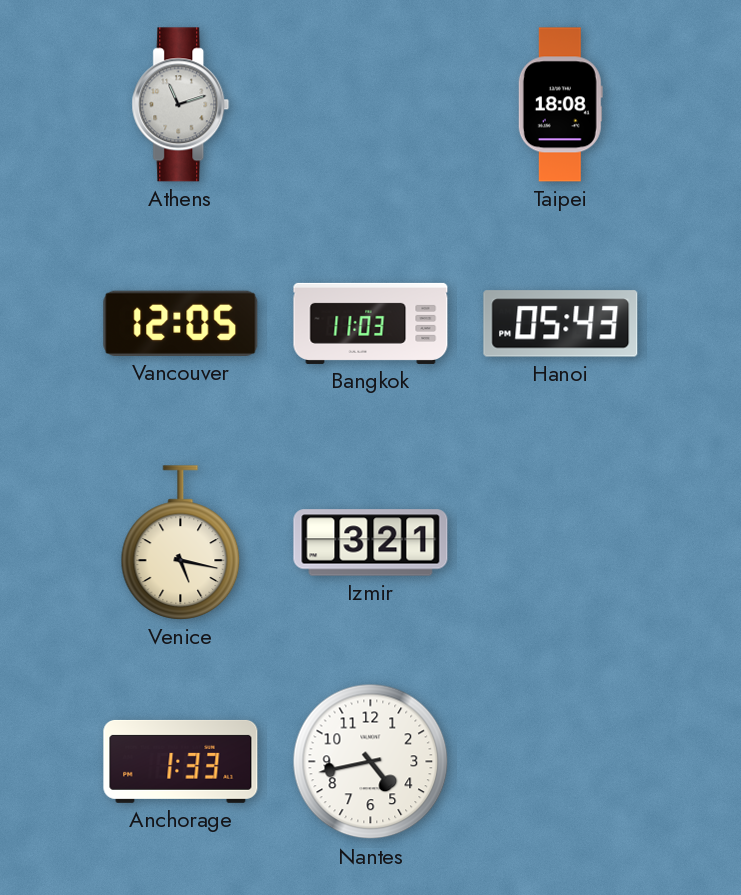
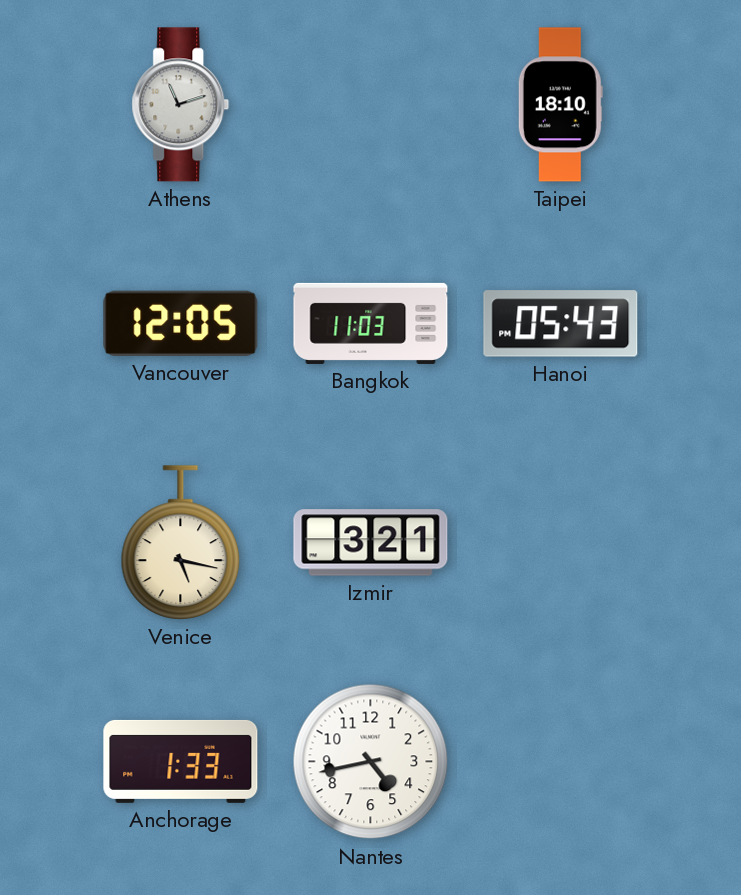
Taipei: 18:08 -> 18:10 (560, 105)
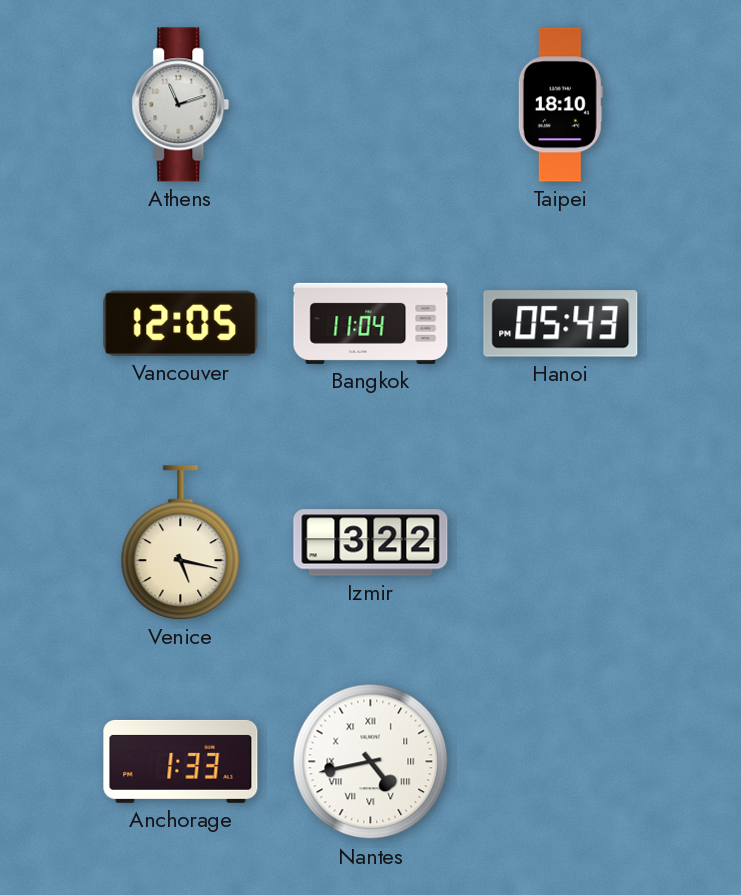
Bangkok: 11:03 -> 11:04 (371, 323)
Izmir: 3:21 -> 3:22 (371, 543)
Nantes numerals: Arabic -> Roman (371, 762)
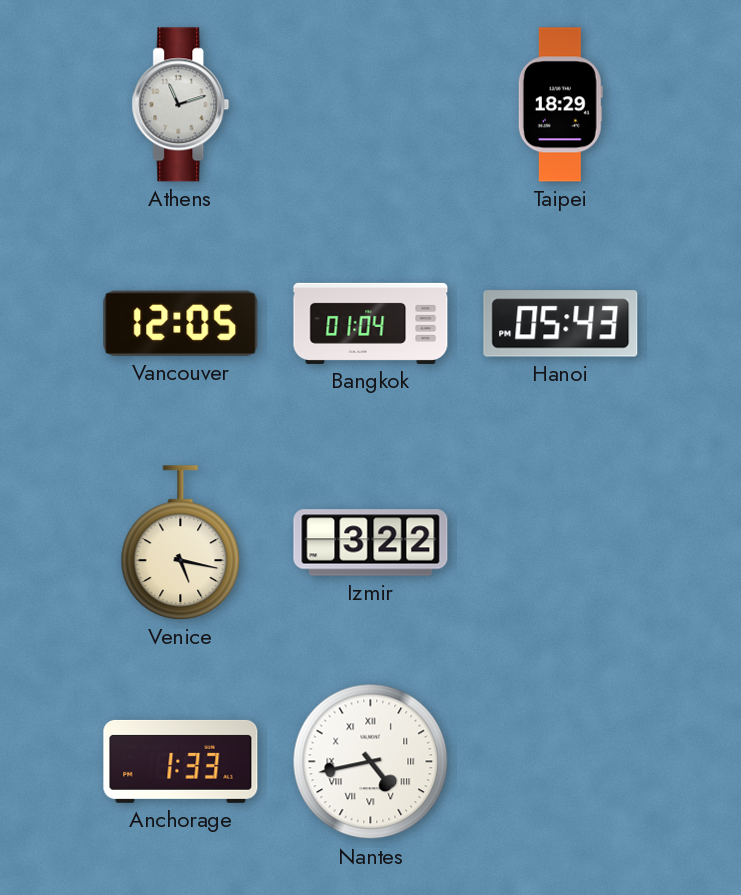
Taipei: 18:10 -> 18:29 (560, 105)
Bangkok: 11:04 -> 01:04 (371, 323)
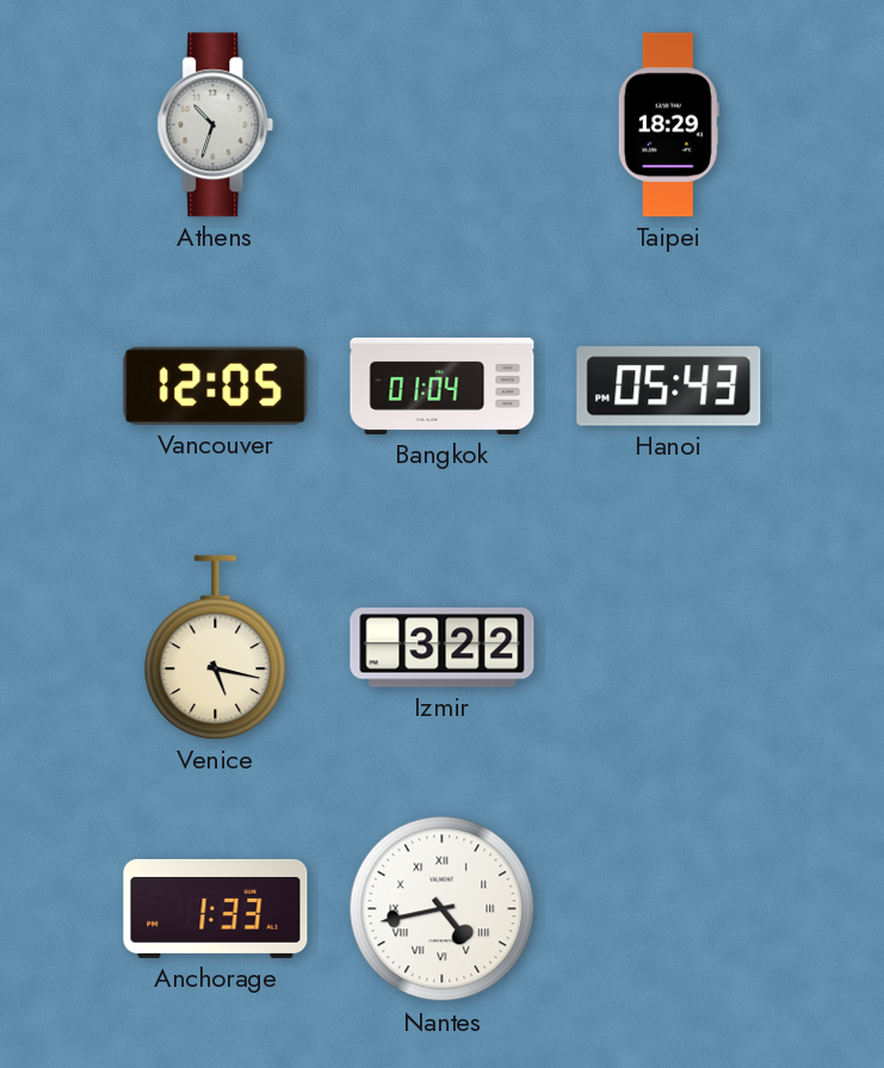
Athens: 11:12 -> 10:33 (216, 125)
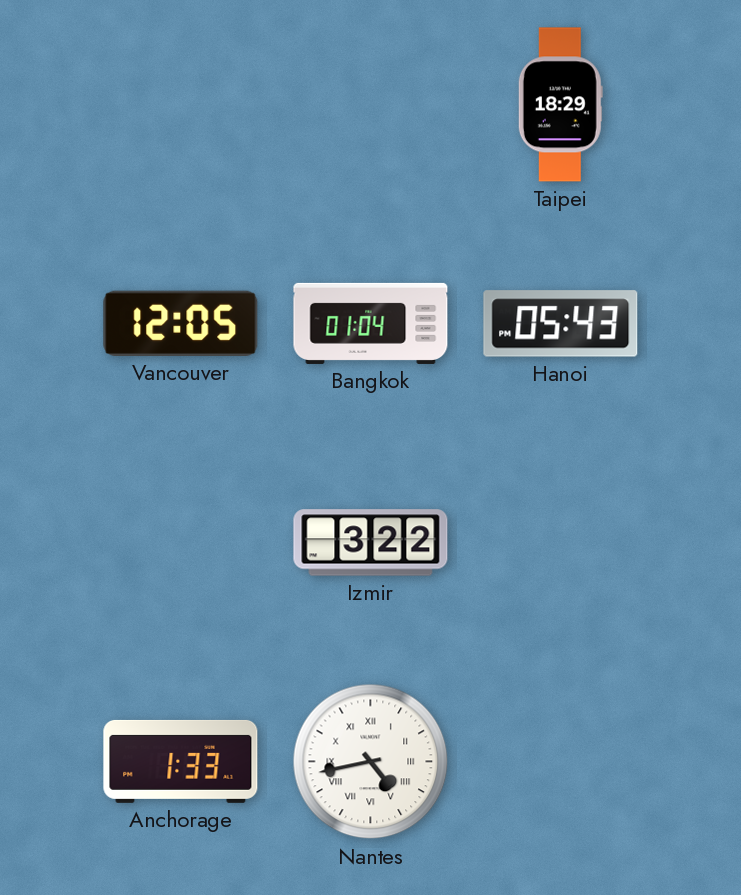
Athens: 10:33 -> none (216, 125)
Venice: 5:17 -> none (216, 648)
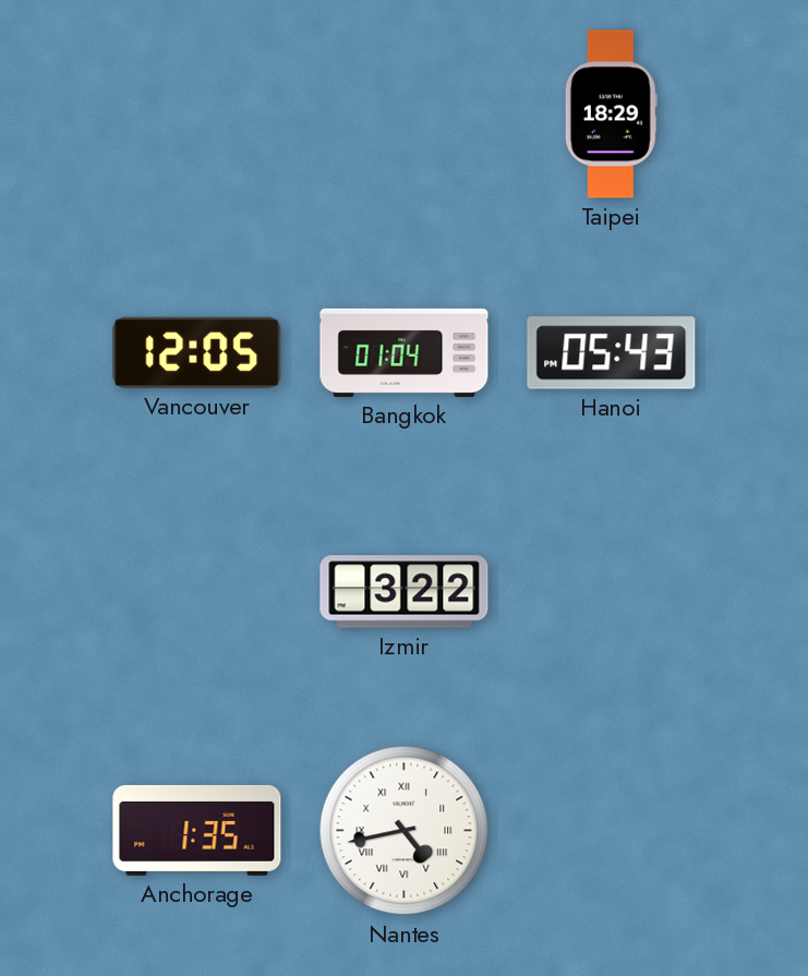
Anchorage: 1:33 -> 1:35 (197, 830)
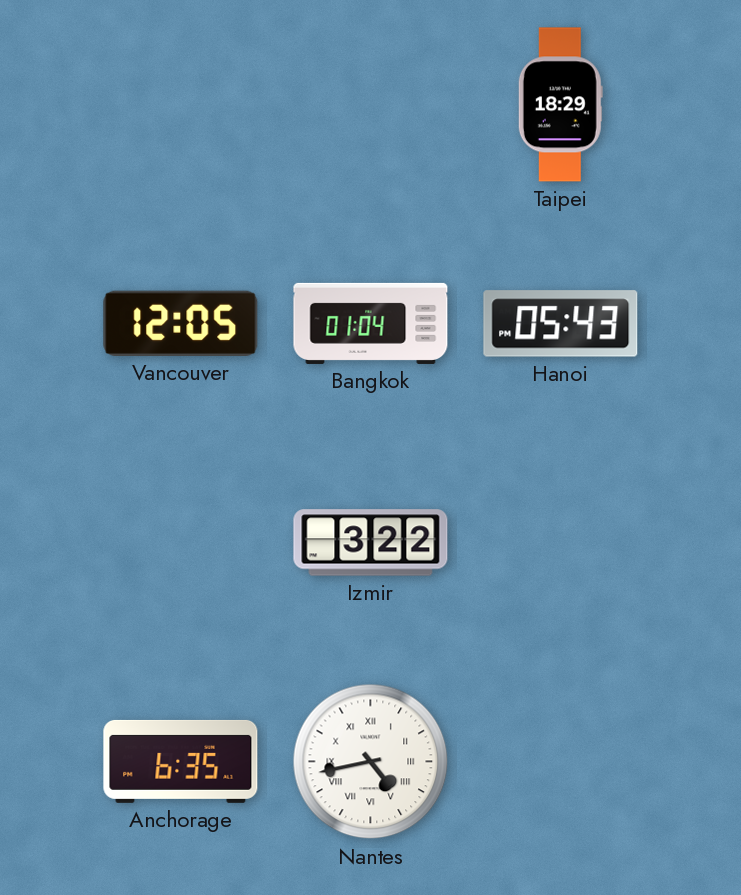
Anchorage: 1:35 -> 6:35 (181, 761)
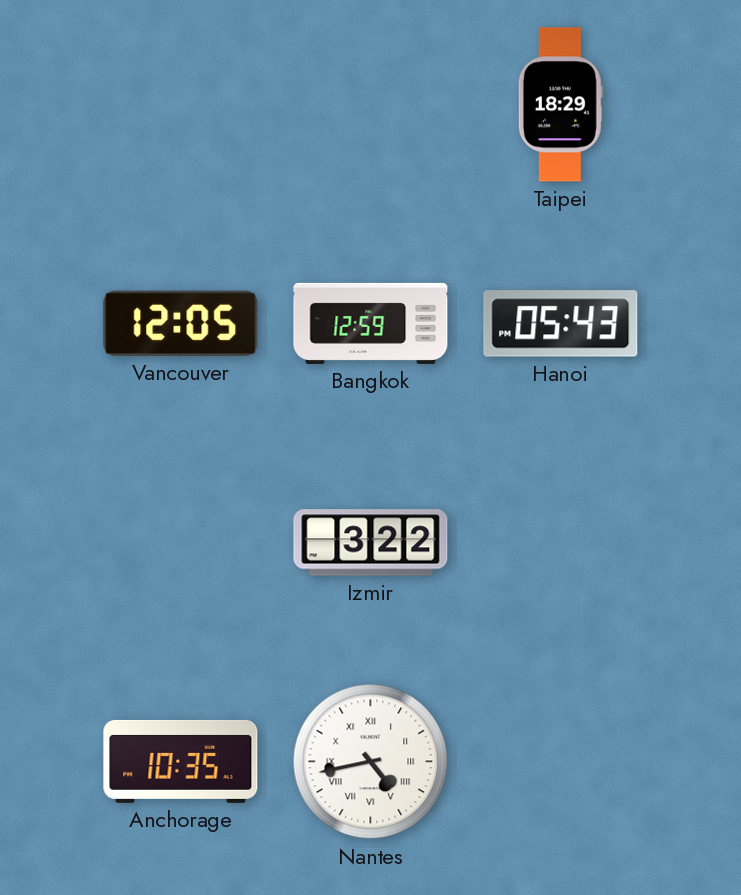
Bangkok: 01:04 -> 12:59 (371, 323)
Anchorage: 6:35 -> 10:35 (181, 761)
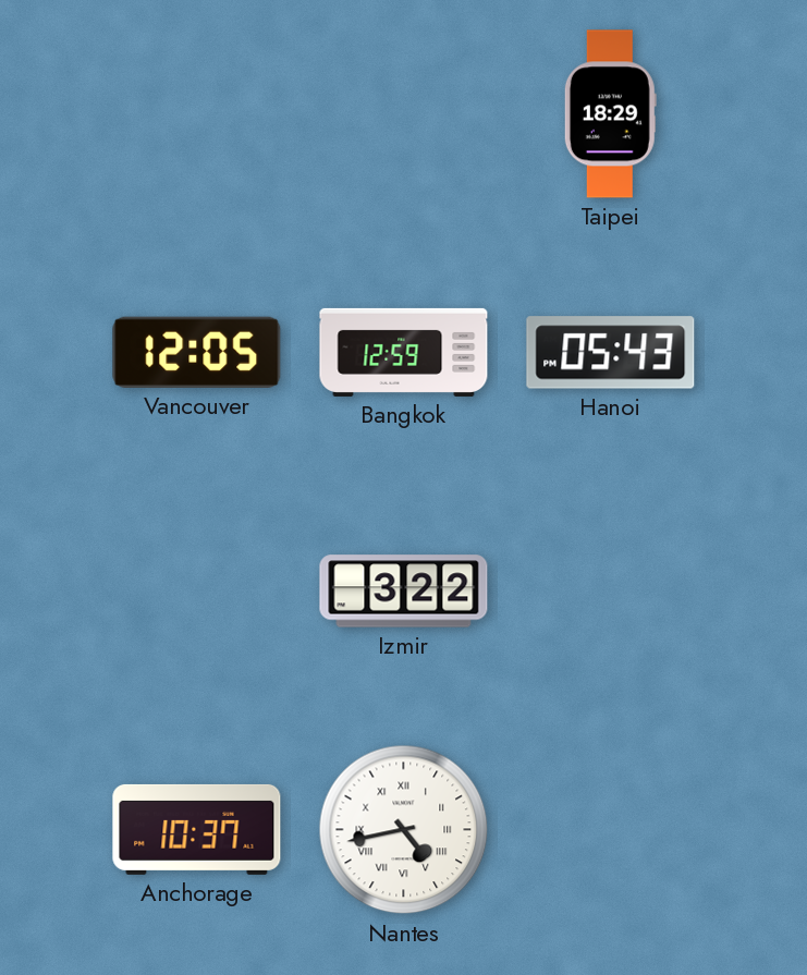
Anchorage: 10:35 -> 10:37 (197, 829)
